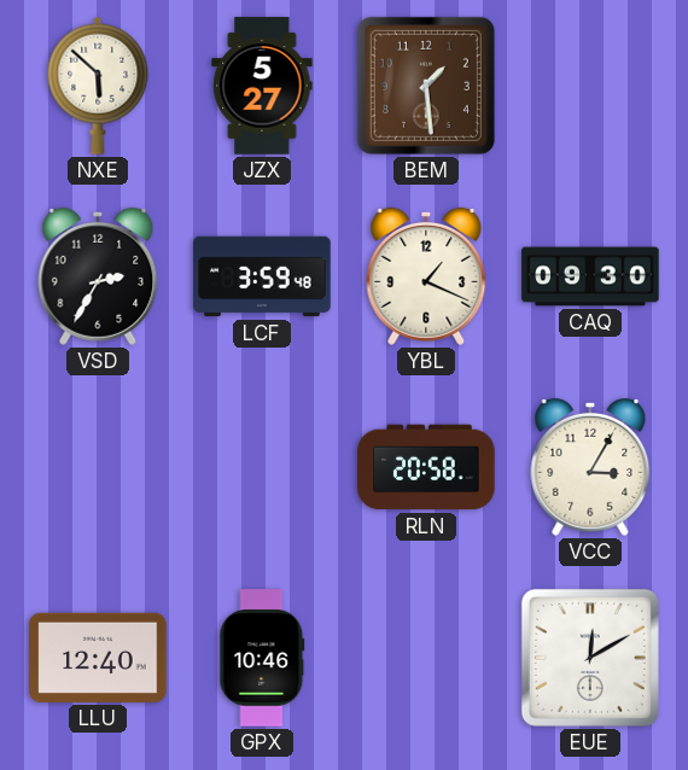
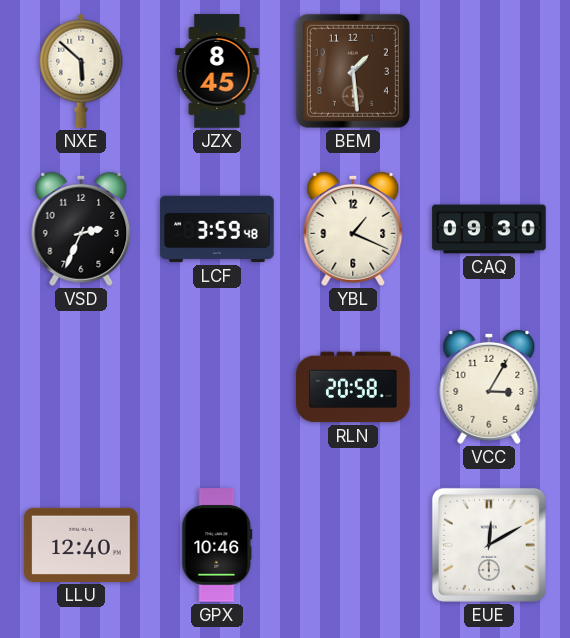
JZX: 5:27 -> 8:45 (217, 71)
VSD: 2:35 -> 2:34 (81, 229)
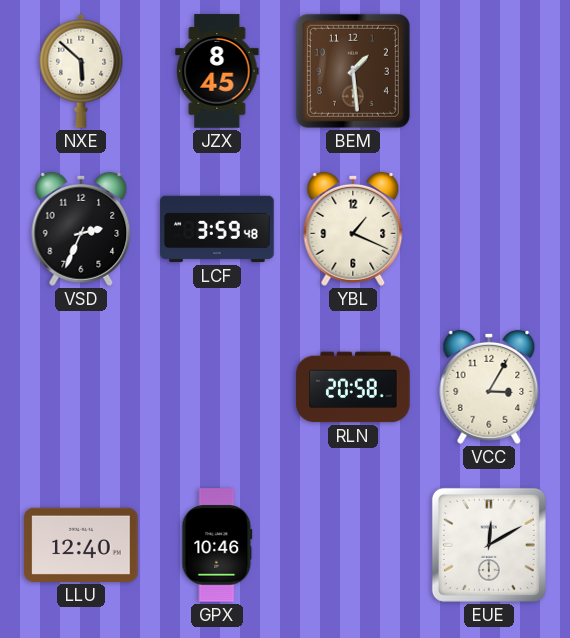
CAQ: 09:30 -> none (489, 229)
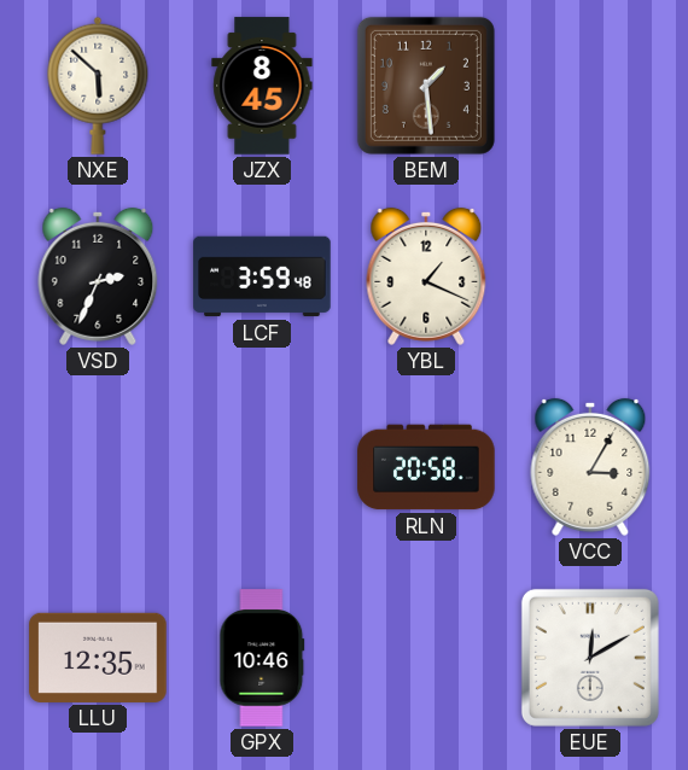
LLU: 12:40 -> 12:35 (98, 658)
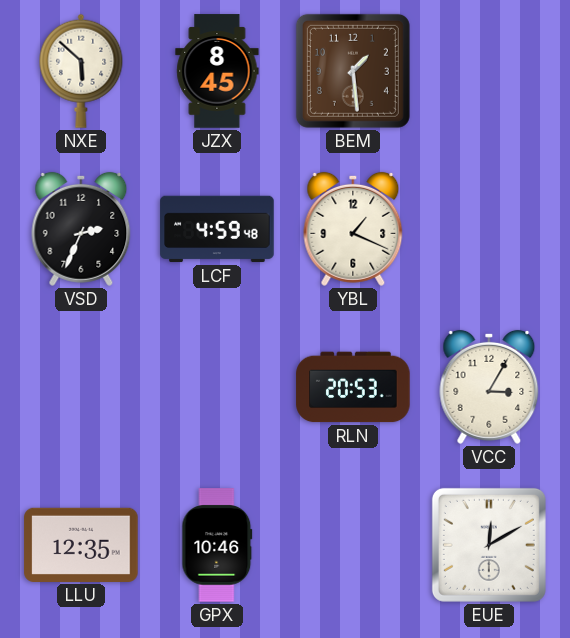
LCF: 3:59 -> 4:59 (217, 229)
RLN: 20:58 -> 20:53 (353, 387)
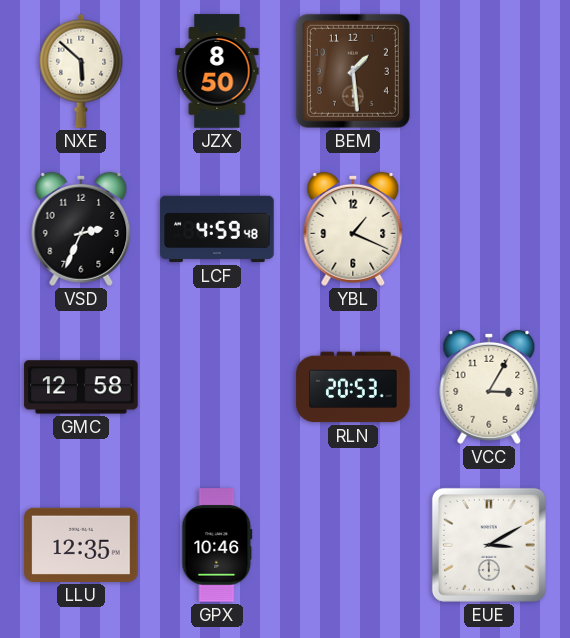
JZX: 8:45 -> 8:50 (217, 71)
GMC: none -> 12:58 (81, 387)
EUE: 12:10 -> 3:10 (489, 545)
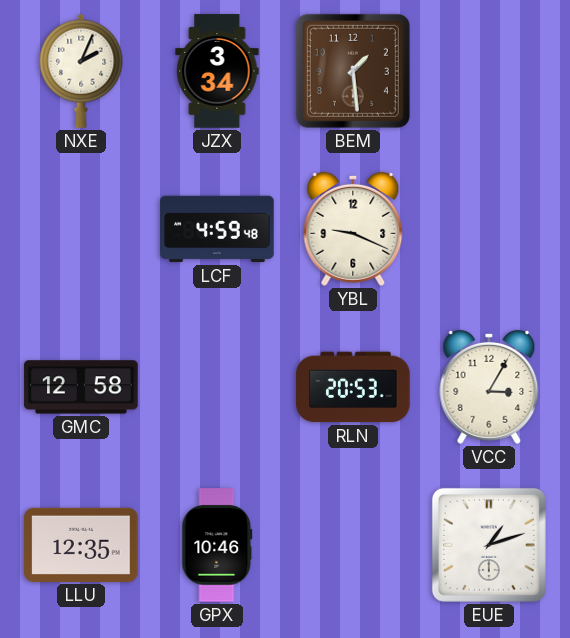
NXE: 5:52 -> 2:04 (81, 71)
JZX: 8:50 -> 3:34 (217, 71)
VSD: 2:34 -> none (81, 229)
YBL: 1:19 -> 9:19 (353, 229)
EUE: 3:10 -> 1:12 (489, 545)
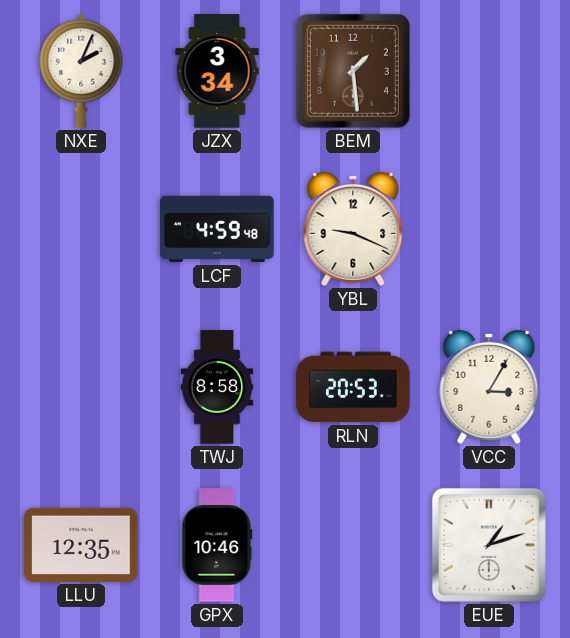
GMC: 12:58 -> none (81, 387)
TWJ: none -> 8:58 (217, 387)
